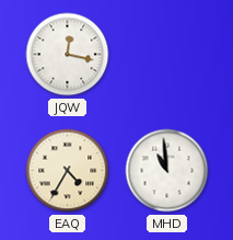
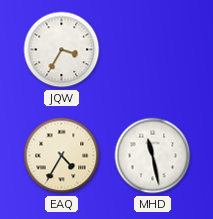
JQW: 12:17 -> 3:35 (62, 50)
MHD: 10:59 -> 11:28 (153, 156)
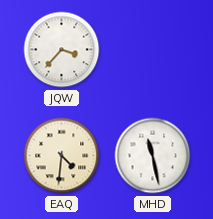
JQW: 3:35 -> 3:37 (62, 50)
EAQ: 4:35 -> 4:31 (62, 156)
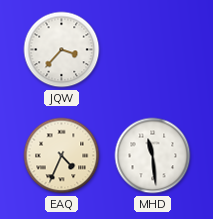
EAQ: 4:31 -> 4:34 (62, 156)
MHD: 11:28 -> 11:29 (153, 156)
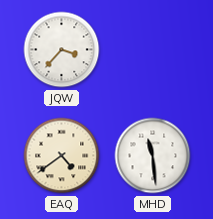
EAQ: 4:34 -> 4:39 (62, 156)
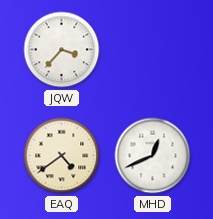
MHD: 11:29 -> 12:41 (153, 156)
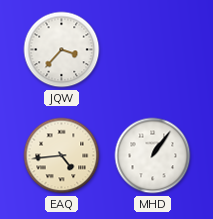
EAQ: 4:39 -> 4:44 (62, 156)
MHD: 12:41 -> 1:06 (153, 156)
